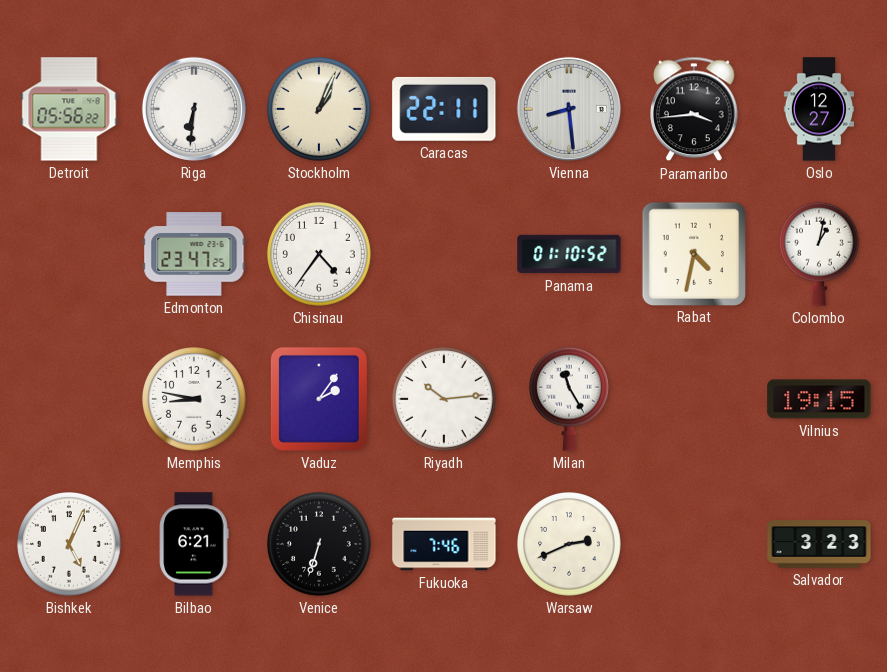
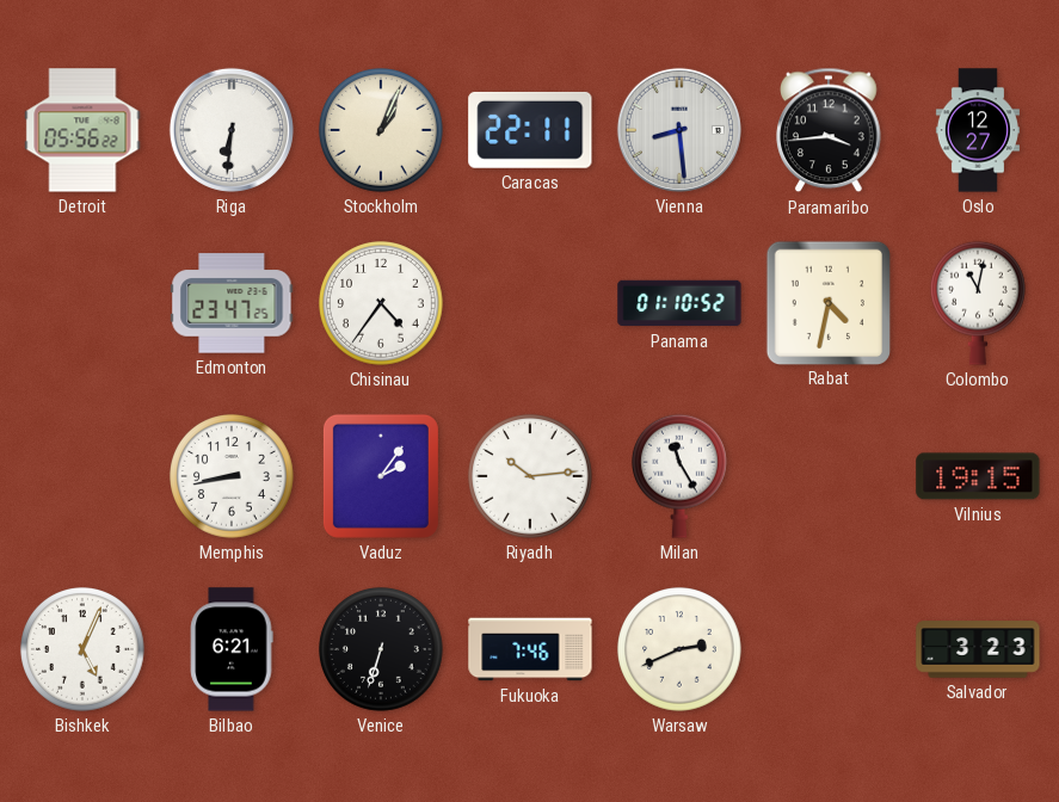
Colombo: 1:02 -> 11:02 (978, 303)
Memphis: 8:47 -> 8:43 (233, 477)
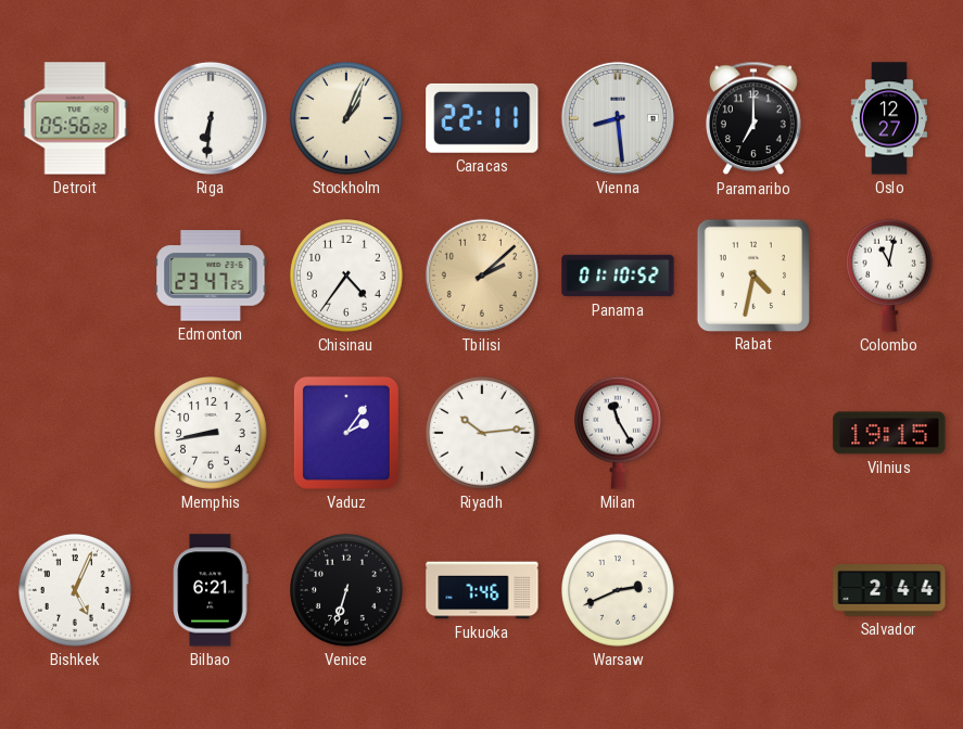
Paramaribo: 3:44 -> 7:00 (755, 118)
Tbilisi: none -> 2:08 (482, 276)
Salvador: 3:23 -> 2:44 (889, 590)
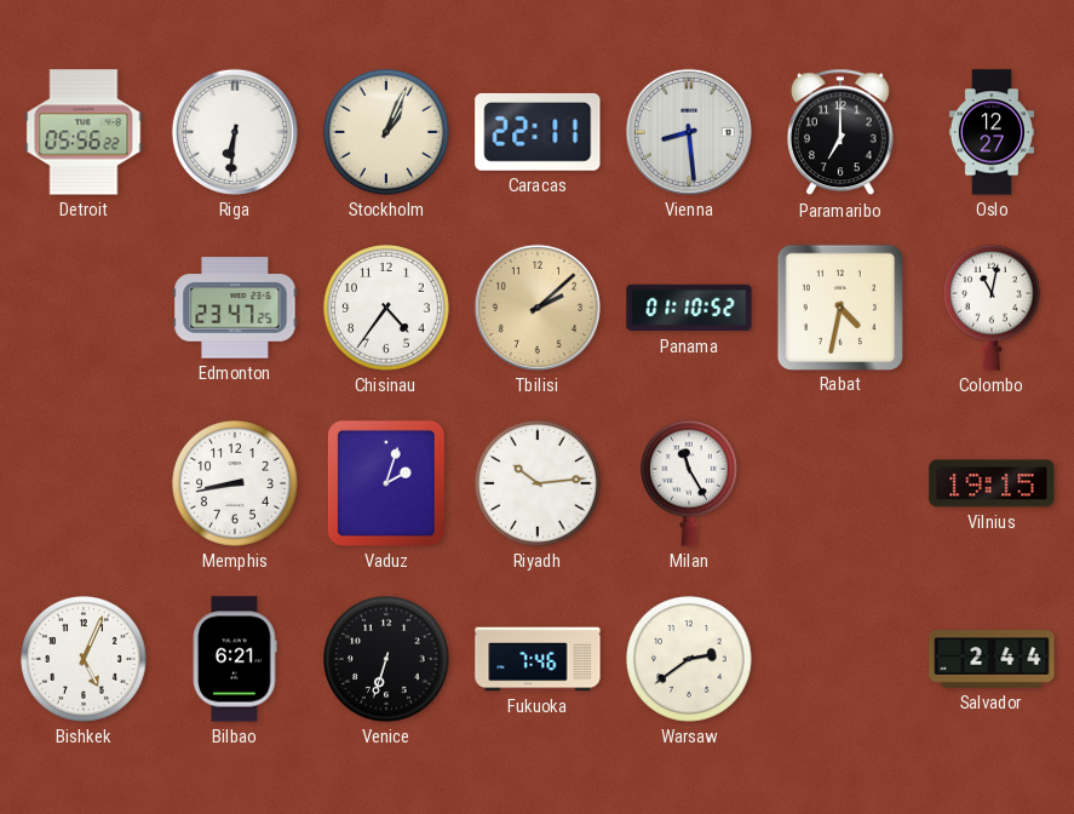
Vaduz: 2:06 -> 2:03 (386, 483)
Warsaw: 2:41 -> 2:39 (690, 660)
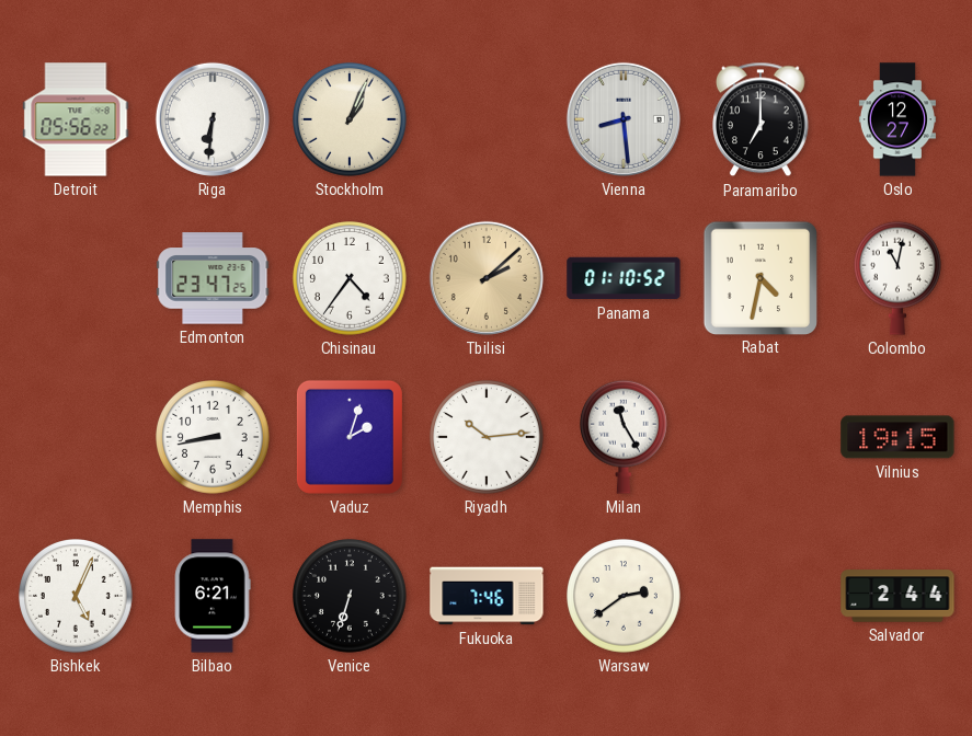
Caracas: 22:11 -> none (538, 132)
